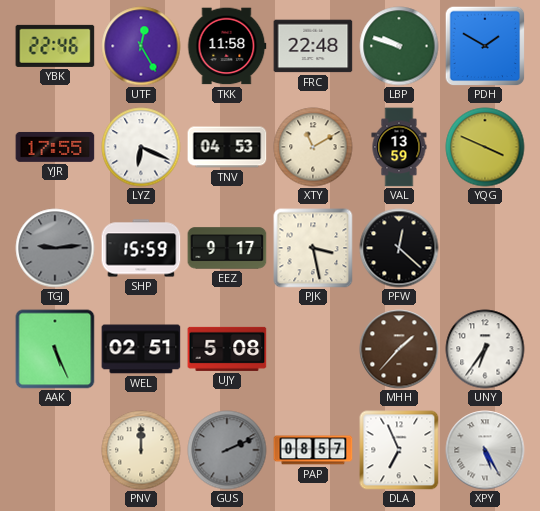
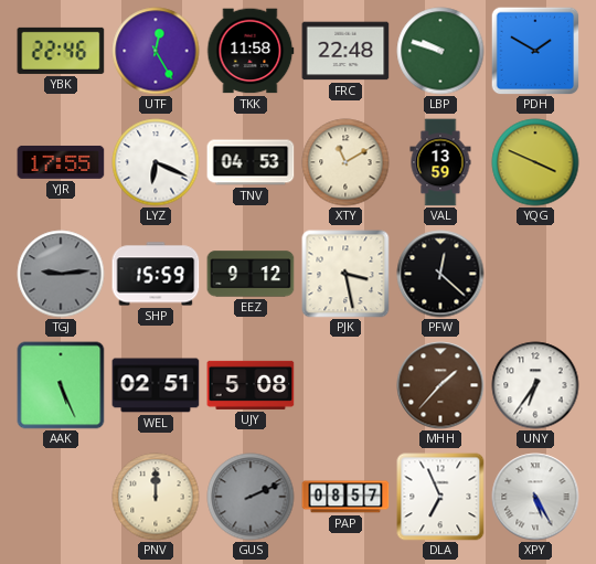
EEZ: 9:17 -> 9:12 (251, 274)
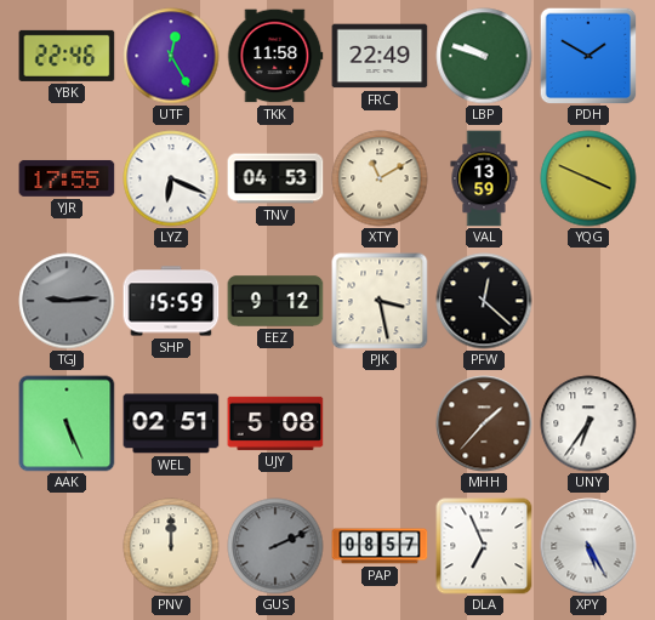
FRC: 22:48 -> 22:49 (380, 56)
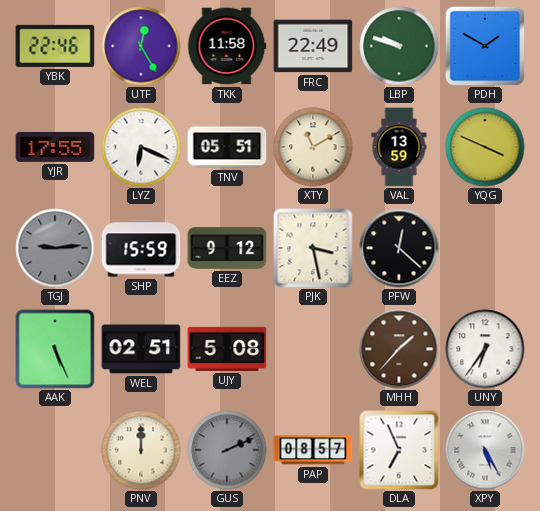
TNV: 04:53 -> 05:51 (227, 147)
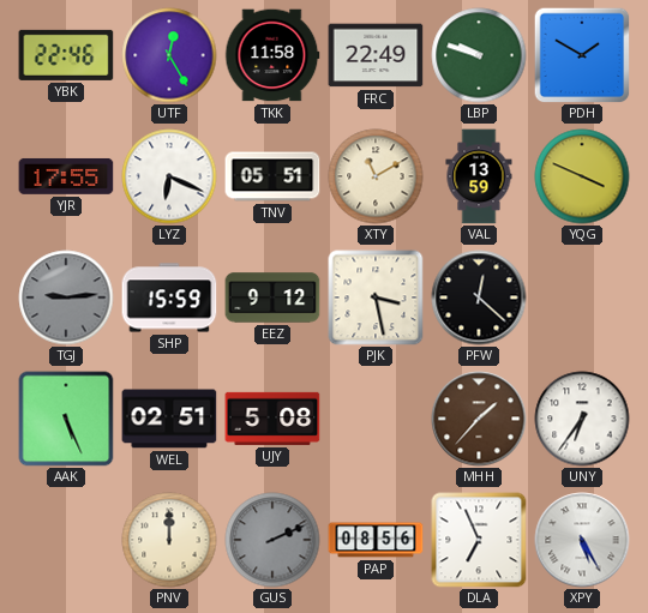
PAP: 08:57 -> 08:56 (376, 540)
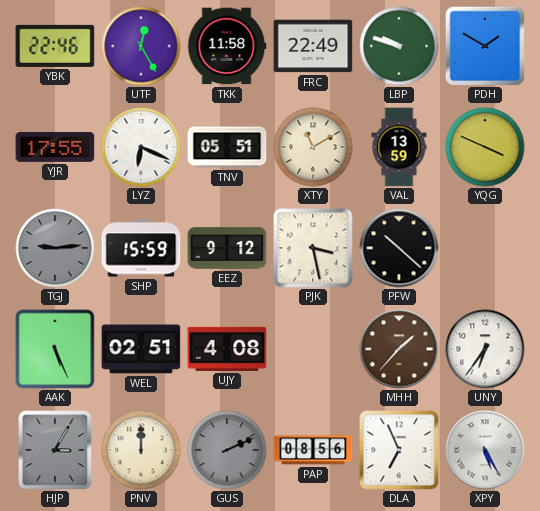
PFW: 12:22 -> 10:22 (399, 248)
UJY: 5:08 -> 4:08 (227, 349)
HJP: none -> 3:05 (55, 450)
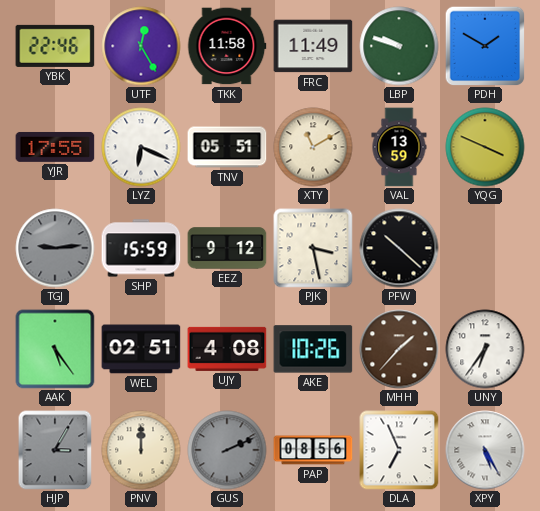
FRC: 22:49 -> 11:49 (313, 46)
AAK: 5:26 -> 5:24 (55, 349)
AKE: none -> 10:26 (313, 349)
